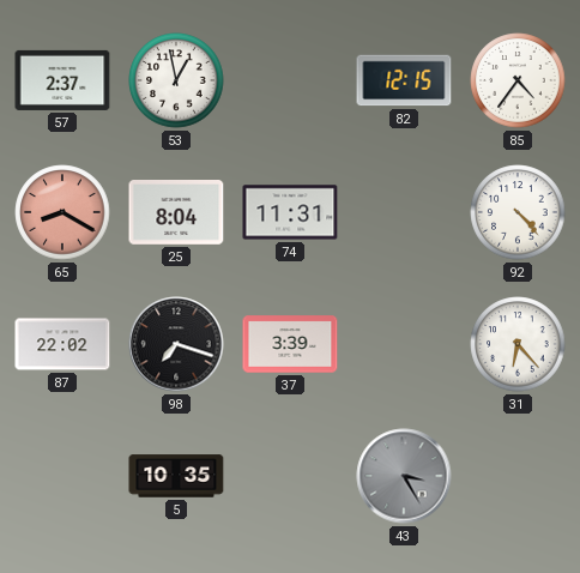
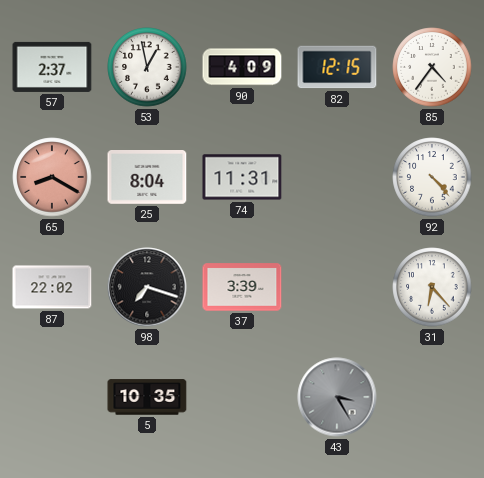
90: none -> 4:09 (242, 67)
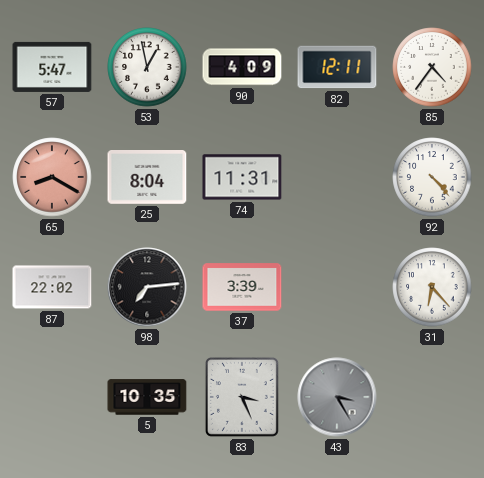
57: 2:37 -> 5:47 (52, 67)
82: 12:15 -> 12:11 (337, 67)
98: 7:18 -> 7:14 (147, 287)
83: none -> 3:26 (242, 397)
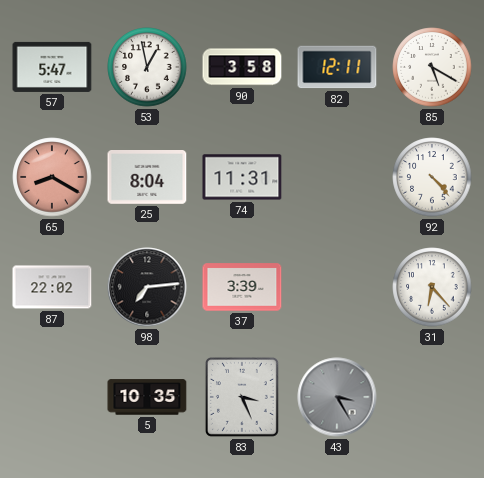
90: 4:09 -> 3:58 (242, 67)
85: 4:36 -> 5:20 (432, 67)
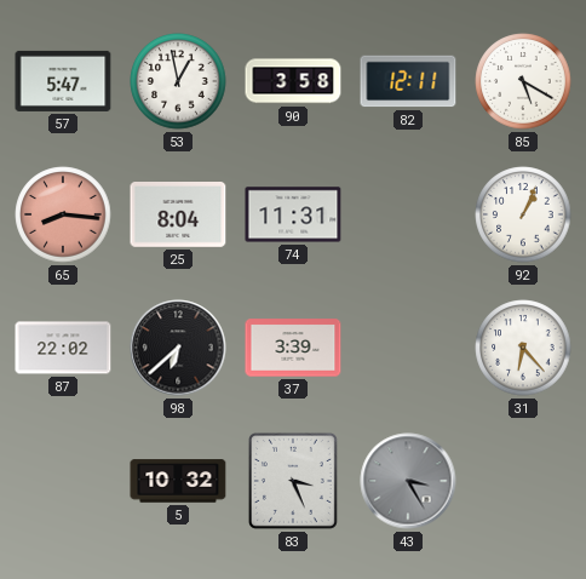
65: 8:20 -> 8:16 (63, 214)
92: 4:23 -> 1:04 (523, 214)
98: 7:14 -> 6:38 (178, 348)
5: 10:35 -> 10:32 (178, 481)
